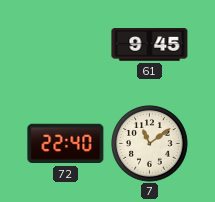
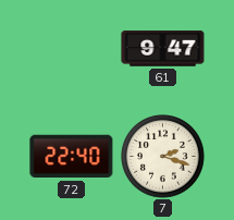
61: 9:45 -> 9:47 (163, 49)
7: 11:09 -> 2:18 (163, 157)
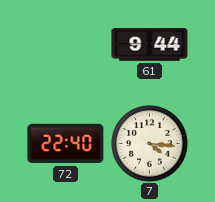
61: 9:47 -> 9:44 (150, 45)
7: 2:18 -> 4:16 (150, 144)
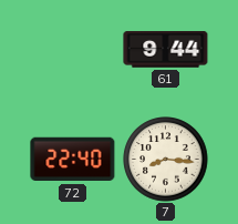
7: 4:16 -> 8:16 (166, 160)
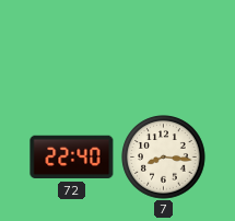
61: 9:44 -> none (166, 50)
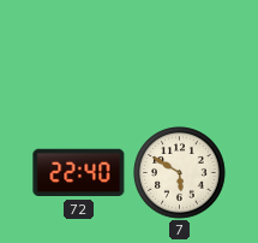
7: 8:16 -> 5:50 (180, 173)
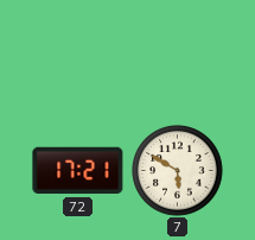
72: 22:40 -> 17:21 (78, 171)
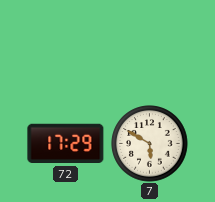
72: 17:21 -> 17:29 (66, 144)
